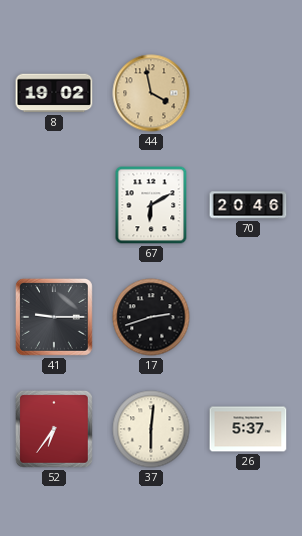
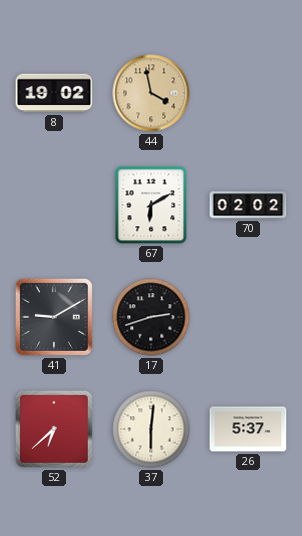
70: 20:46 -> 02:02 (248, 205)
41: 9:15 -> 9:10 (54, 317)
52: 6:36 -> 6:38 (54, 429)
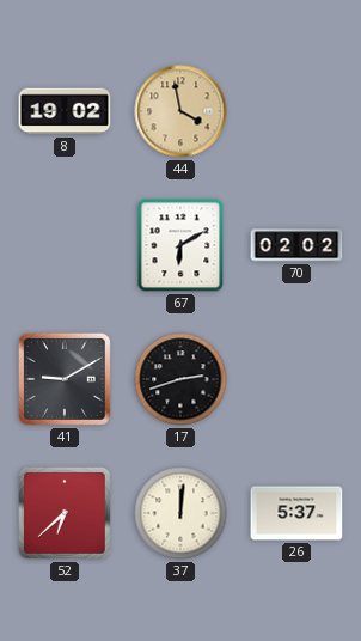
37: 6:01 -> 12:01 (180, 513)
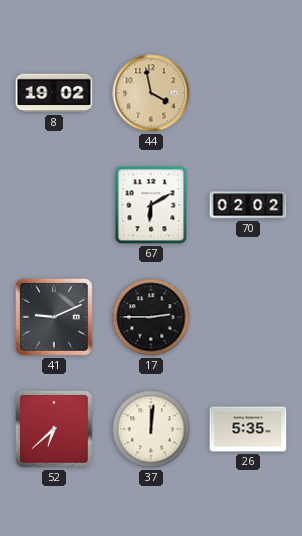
41: 9:10 -> 9:11 (54, 317)
17: 2:42 -> 2:45 (151, 317)
26: 5:37 -> 5:35 (248, 429)
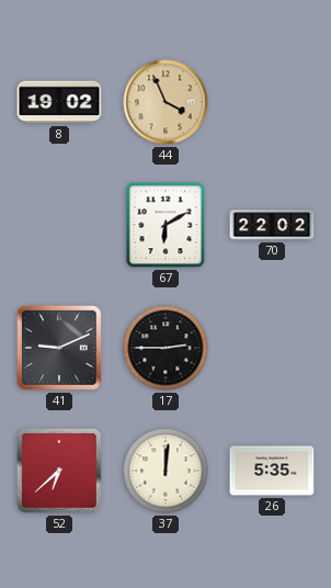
44: 3:58 -> 3:56 (165, 102)
70: 02:02 -> 22:02 (272, 225)
